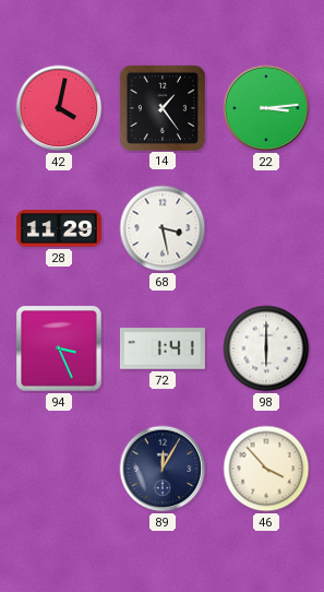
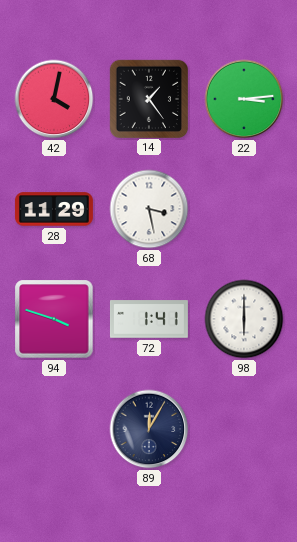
94: 3:26 -> 3:48 (54, 319)
46: 3:53 -> none (266, 469)
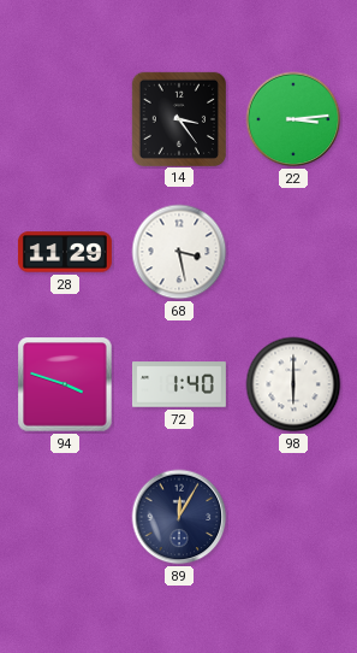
42: 4:02 -> none (54, 99)
14: 1:24 -> 3:24 (178, 118)
72: 1:41 -> 1:40 (179, 384)
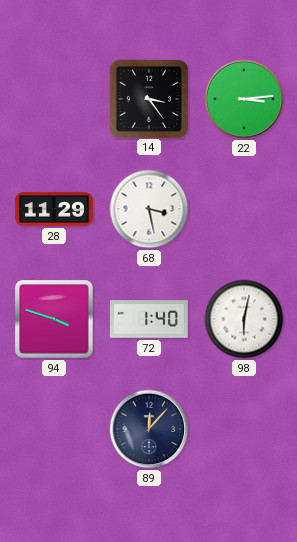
98: 6:00 -> 6:02 (244, 319)
89: 12:05 -> 12:07 (149, 429)
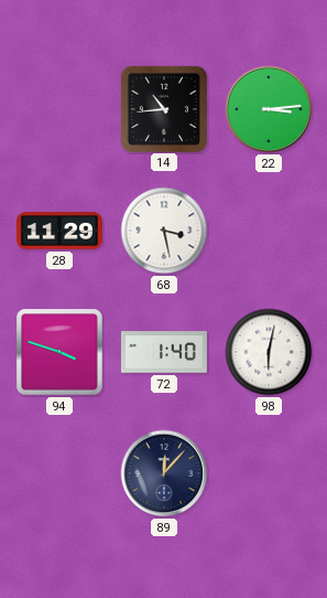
14: 3:24 -> 10:44 (163, 108)
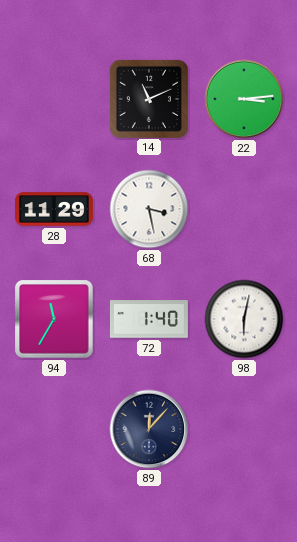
14: 10:44 -> 11:11 (148, 98)
94: 3:48 -> 11:35 (54, 319)
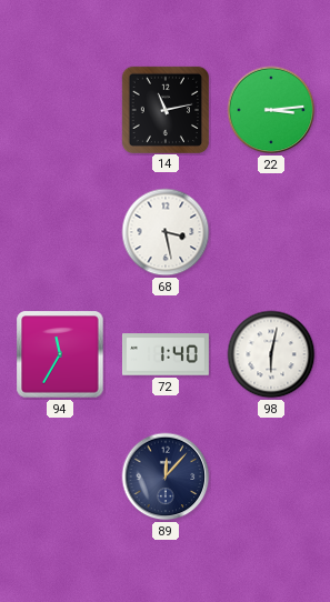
14: 11:11 -> 11:13 (164, 109)
28: 11:29 -> none (54, 209)
